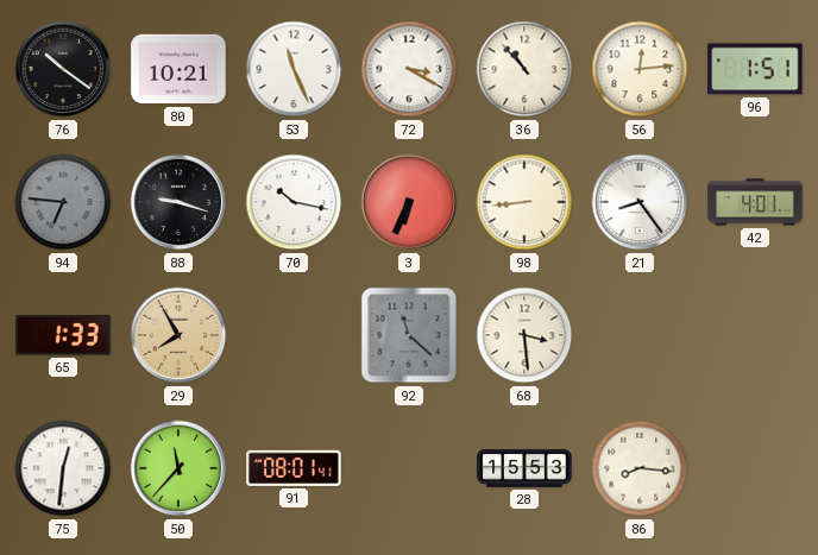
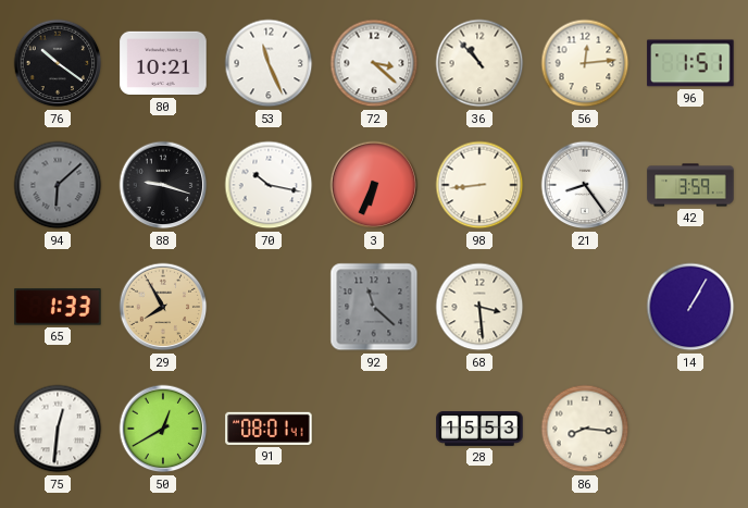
72: 3:20 -> 3:22 (374, 63)
94: 6:46 -> 6:08 (58, 185)
42: 4:01 -> 3:59 (690, 185)
14: none -> 1:05 (690, 307)
50: 11:37 -> 12:40 (163, 429)
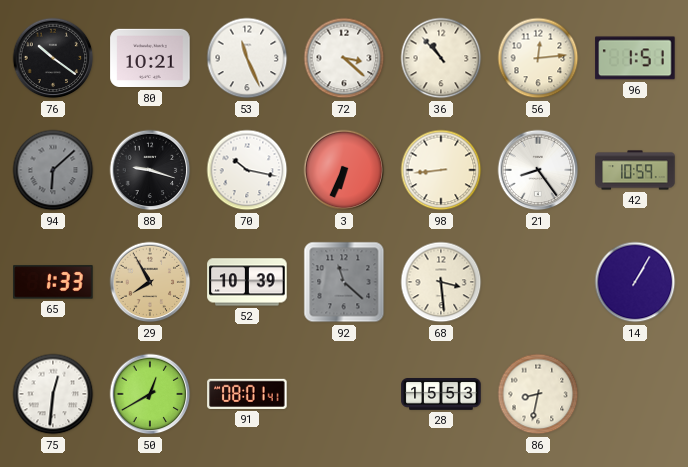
42: 3:59 -> 10:59 (635, 170)
52: none -> 10:39 (247, 282)
86: 8:16 -> 8:32 (538, 394)
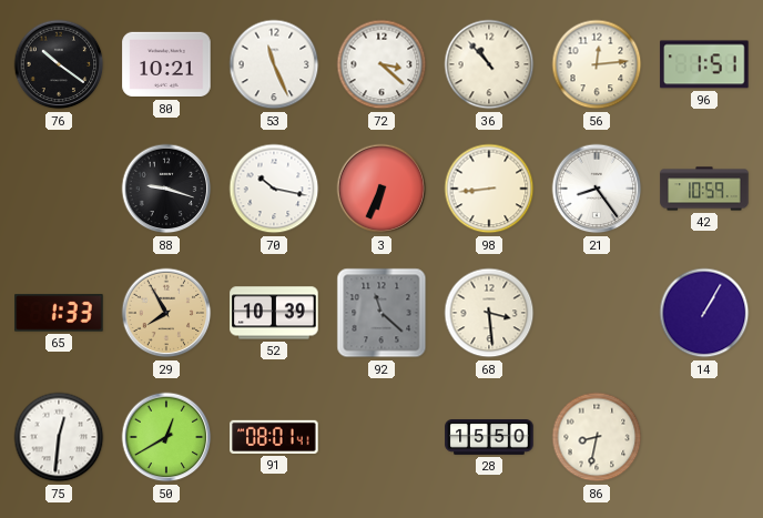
94: 6:08 -> none (53, 170)
28: 15:53 -> 15:50 (489, 438)
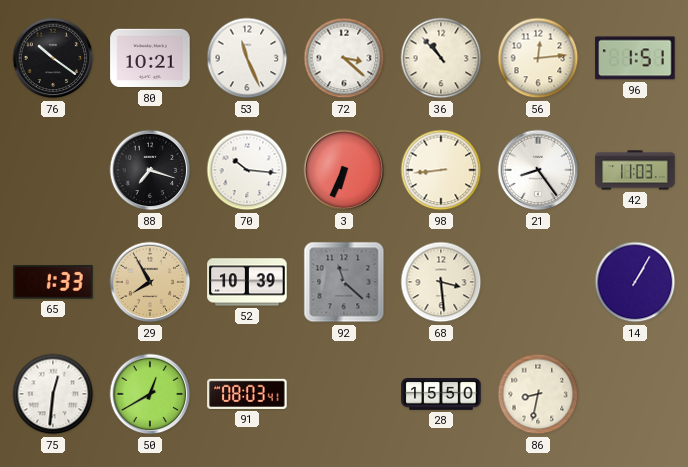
88: 9:18 -> 7:18 (150, 170)
70: 10:17 -> 10:16 (247, 170)
42: 10:59 -> 11:03 (635, 170)
91: 08:01 -> 08:03 (247, 394)
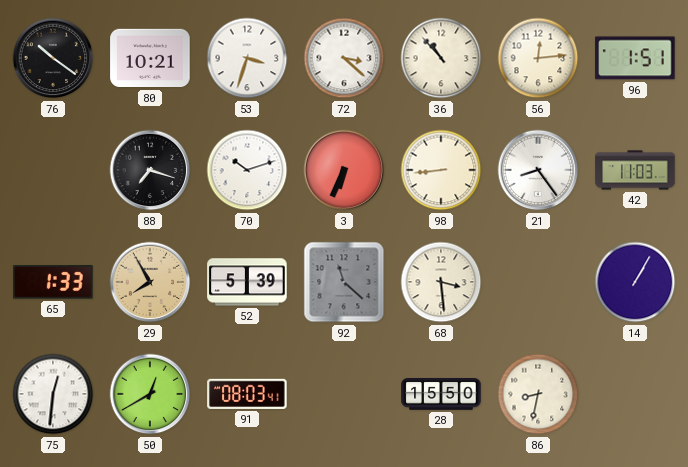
53: 11:26 -> 3:33 (247, 58)
70: 10:16 -> 10:12 (247, 170)
52: 10:39 -> 5:39 (247, 282)
